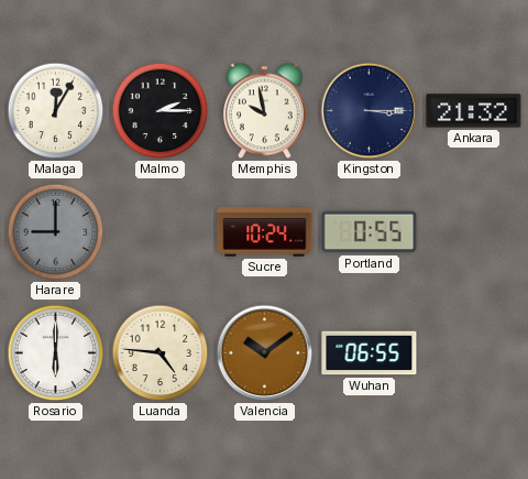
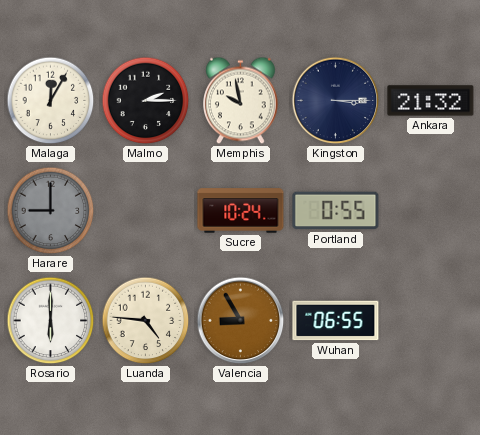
Valencia: 10:09 -> 8:55 (241, 321)
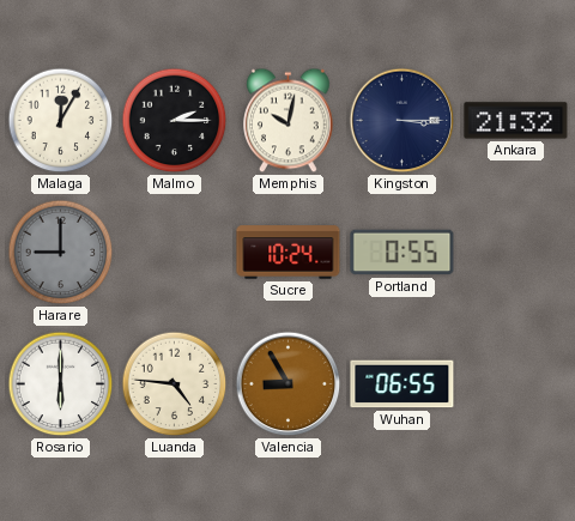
Memphis: 9:58 -> 10:02 (289, 121)
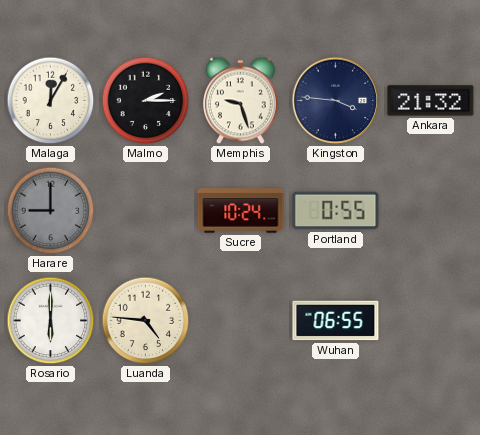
Memphis: 10:02 -> 9:27 (241, 101)
Kingston: 3:15 -> 3:46 (336, 101)
Valencia: 8:55 -> none (289, 384)
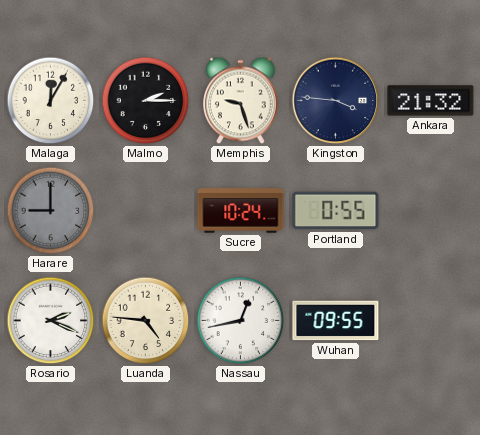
Rosario: 6:00 -> 2:19 (51, 321)
Nassau: none -> 12:43 (241, 321)
Wuhan: 06:55 -> 09:55 (336, 321)
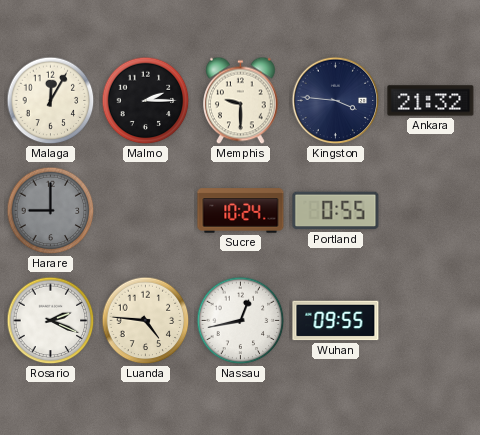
Memphis: 9:27 -> 9:30 (241, 101)
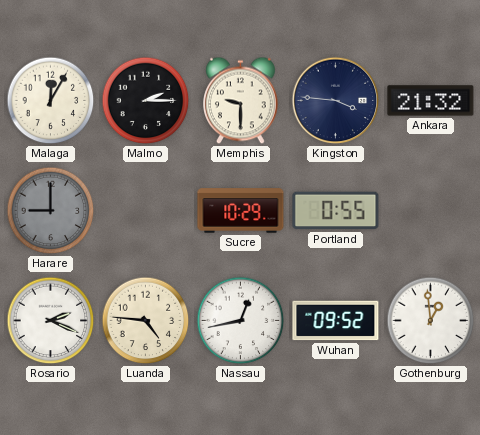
Sucre: 10:24 -> 10:29 (241, 211)
Wuhan: 09:55 -> 09:52 (336, 321)
Gothenburg: none -> 12:59 (431, 321)
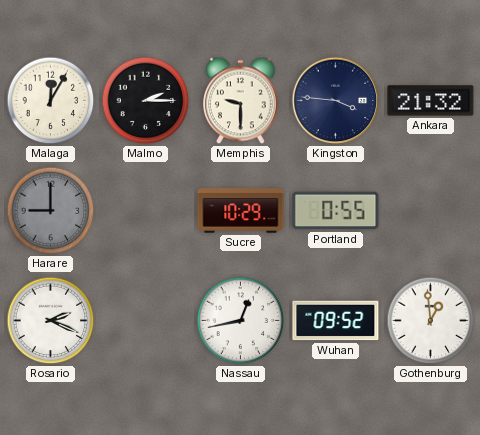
Luanda: 4:46 -> none (146, 321)
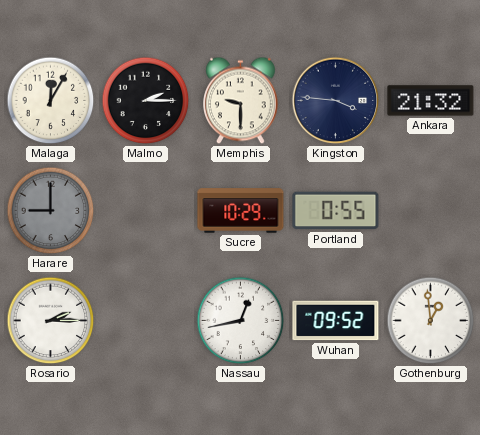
Rosario: 2:19 -> 2:15 (51, 321)
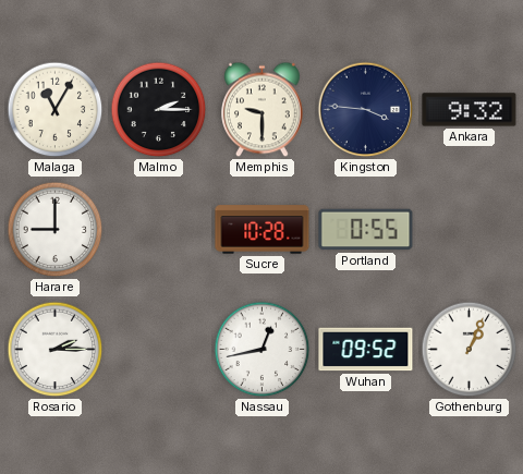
Malaga: 12:05 -> 11:05 (56, 110)
Ankara: 21:32 -> 9:32 (470, 110)
Harare dial: grey -> white (56, 230)
Sucre: 10:29 -> 10:28 (263, 230)
Gothenburg: 12:59 -> 1:04 (470, 350)
